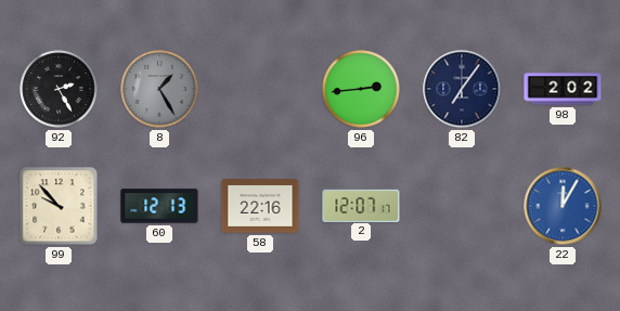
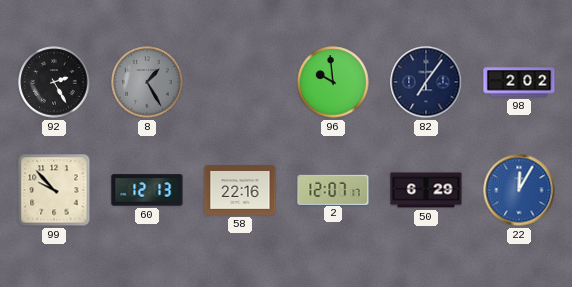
96: 2:44 -> 9:59 (333, 82)
50: none -> 6:29 (426, 190)
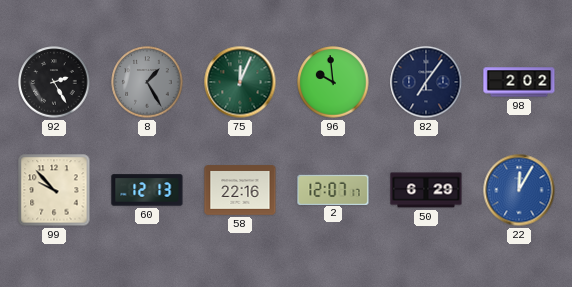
75: none -> 12:04 (240, 82)
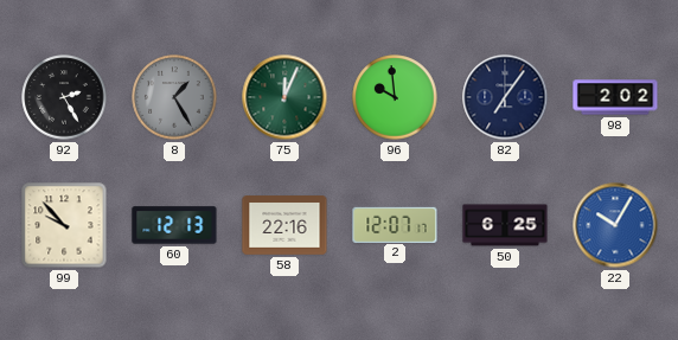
50: 6:29 -> 6:25 (505, 225)
22: 12:05 -> 10:05 (615, 225)
